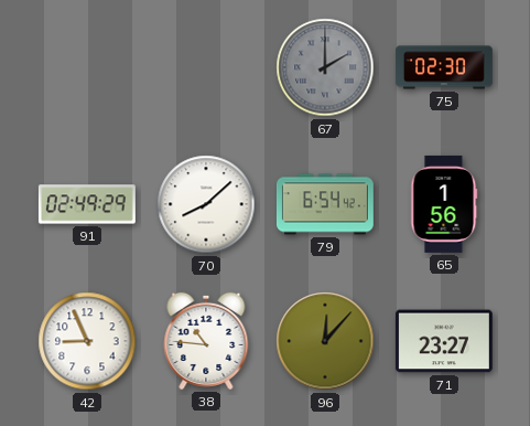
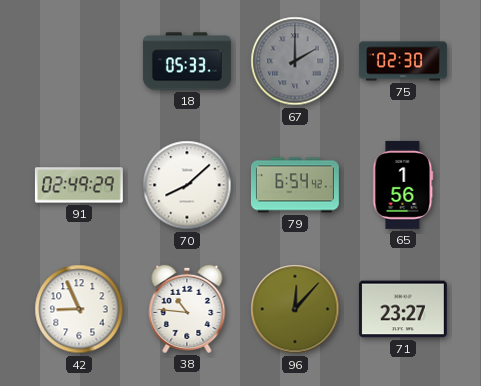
18: none -> 05:33 (187, 61)
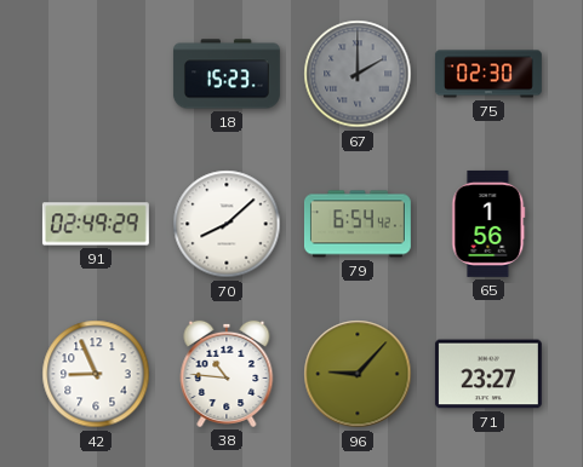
18: 05:33 -> 15:23 (227, 74)
96: 12:07 -> 9:07 (358, 374)
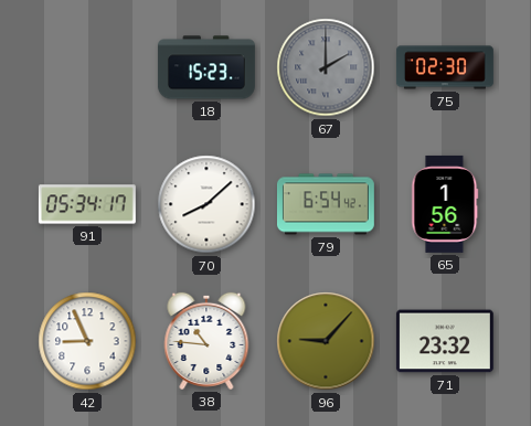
91: 02:49 -> 05:34 (87, 204)
71: 23:27 -> 23:32 (445, 341)
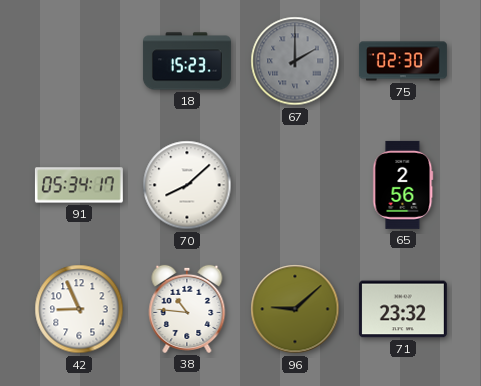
79: 6:54 -> none (326, 204)
65: 1:56 -> 2:56 (403, 185)
96: 9:07 -> 9:08 (295, 309)
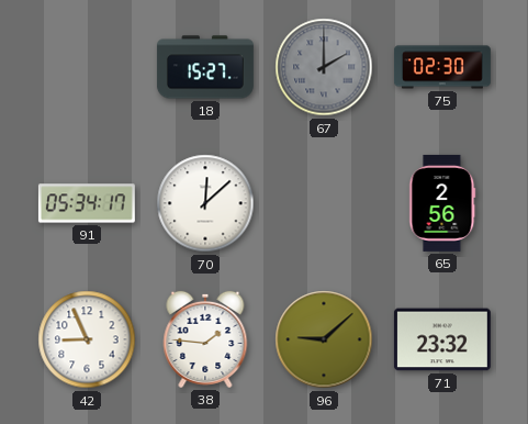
18: 15:23 -> 15:27 (205, 67)
70: 8:08 -> 12:08 (205, 203)
38: 10:46 -> 1:46 (205, 339)
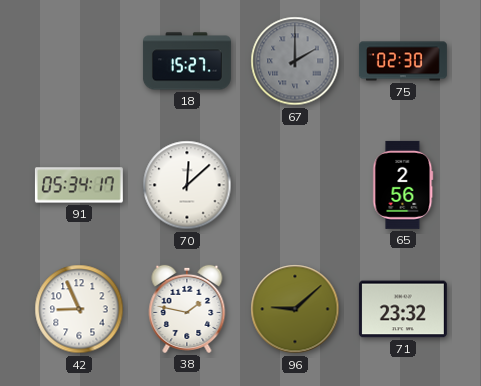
38: 1:46 -> 1:47 (187, 309)
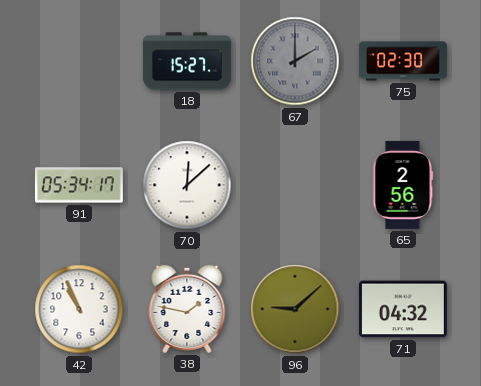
42: 8:56 -> 10:56 (79, 309)
71: 23:32 -> 04:32 (403, 309)
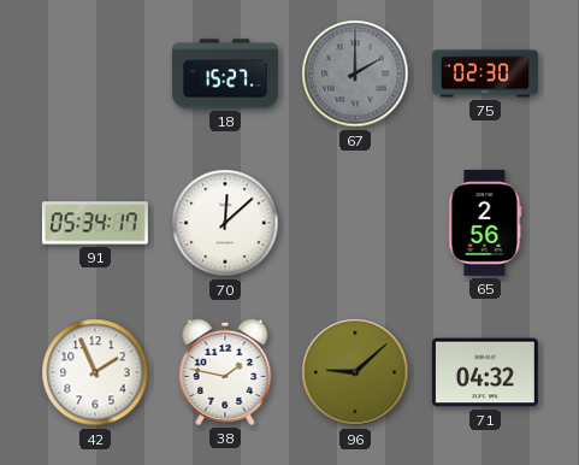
42: 10:56 -> 1:56 (95, 372)
